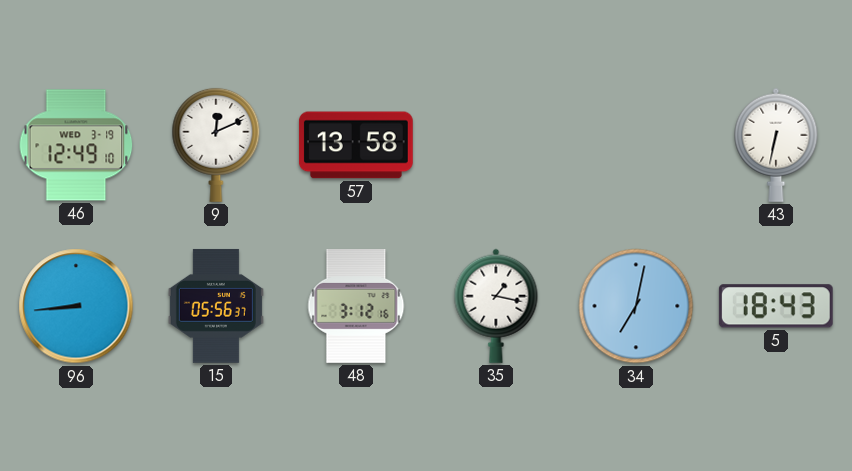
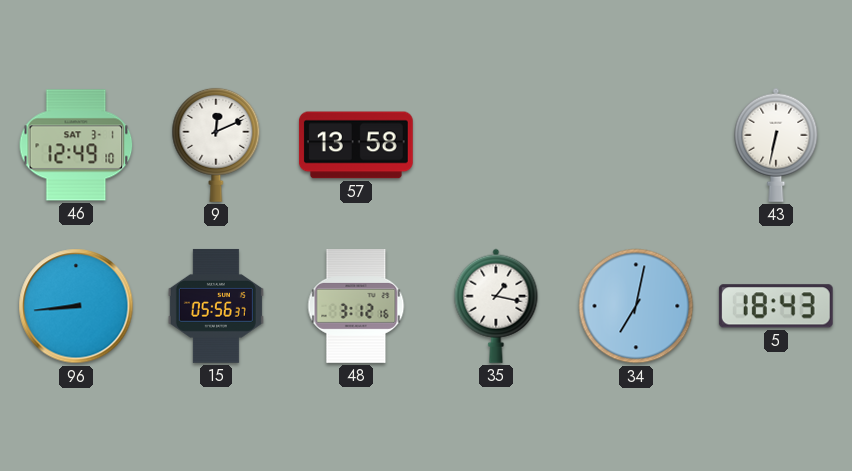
46 date: WED 3-19 -> SAT 3-1 (76, 145)
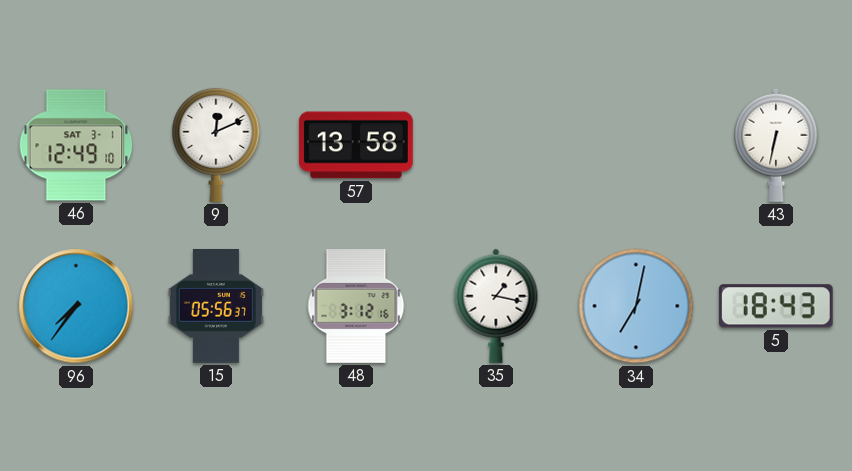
96: 8:44 -> 7:36 (76, 306)
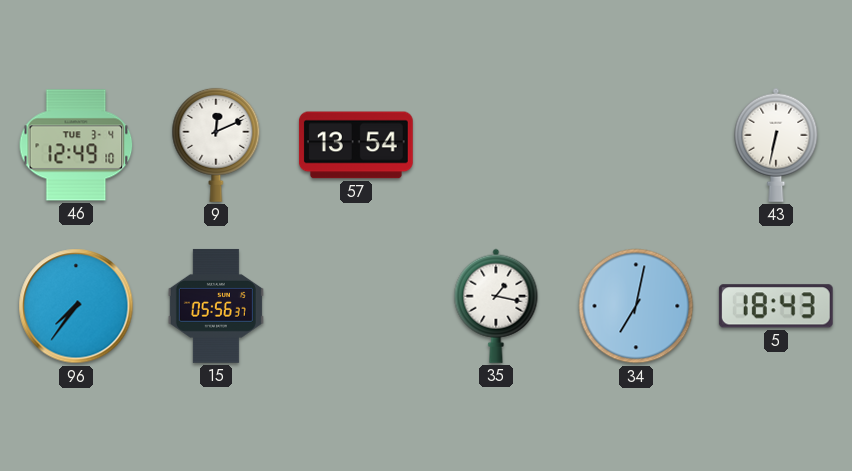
46 date: SAT 3-1 -> TUE 3-4 (76, 145)
57: 13:58 -> 13:54 (356, 145)
48: 3:12 -> none (356, 307)
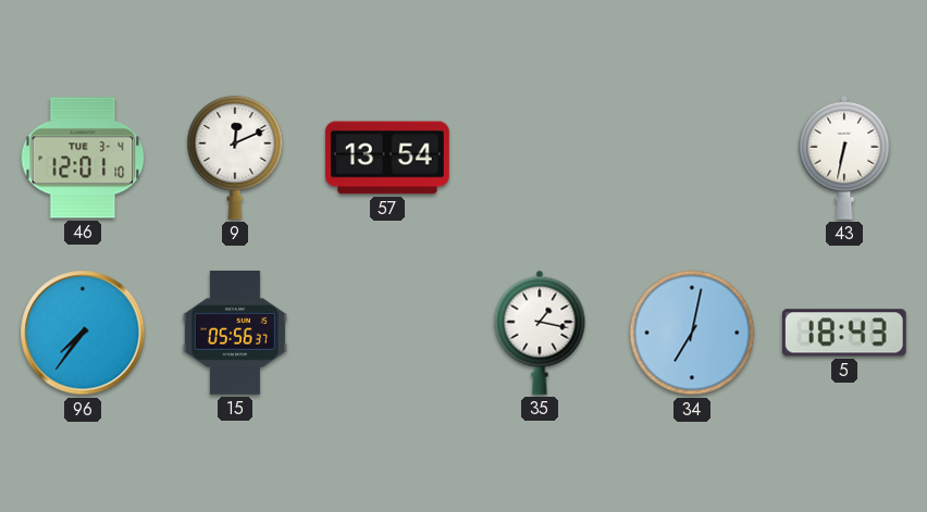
46: 12:49 -> 12:01 (83, 158)
